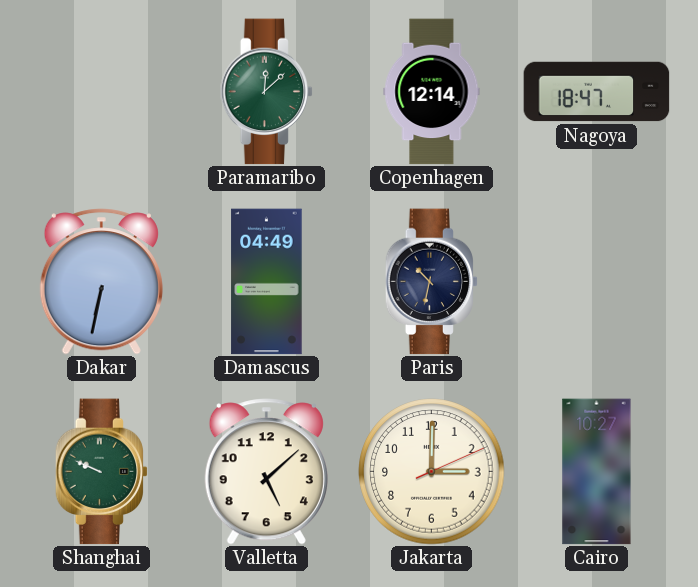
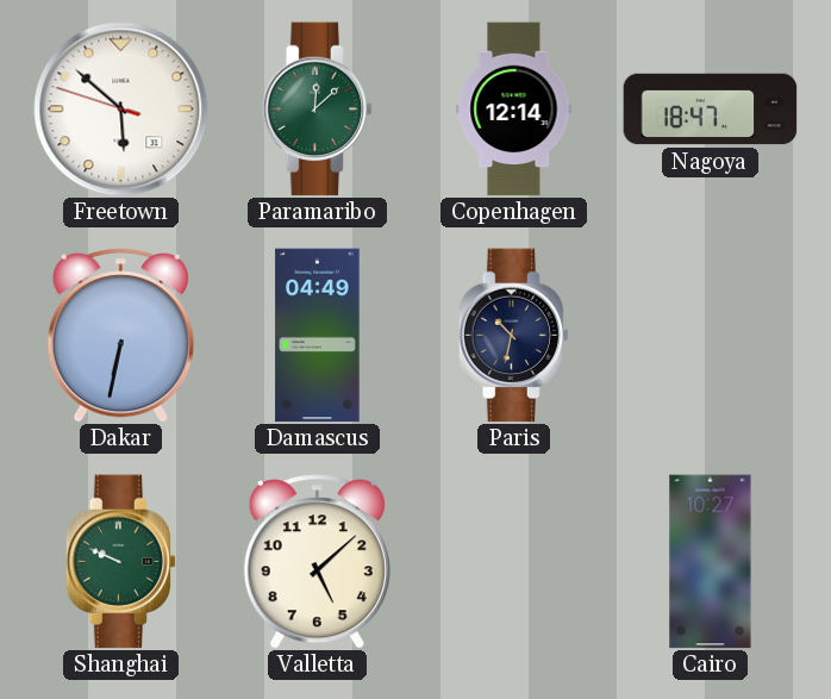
Freetown: none -> 5:51 (121, 110)
Jakarta: 3:00 -> none (432, 472)
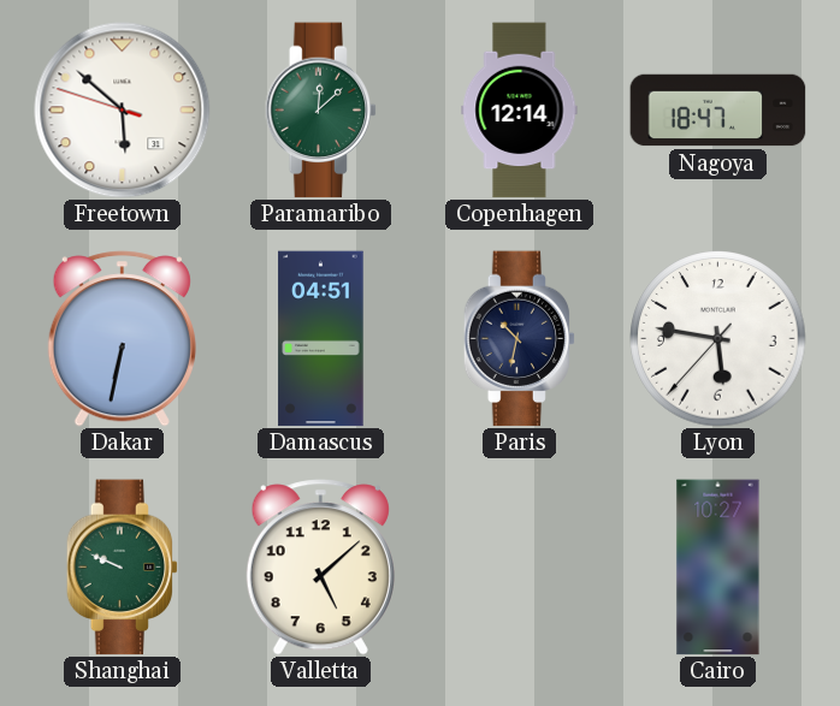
Damascus: 04:49 -> 04:51 (321, 339)
Lyon: none -> 5:46 (718, 339)
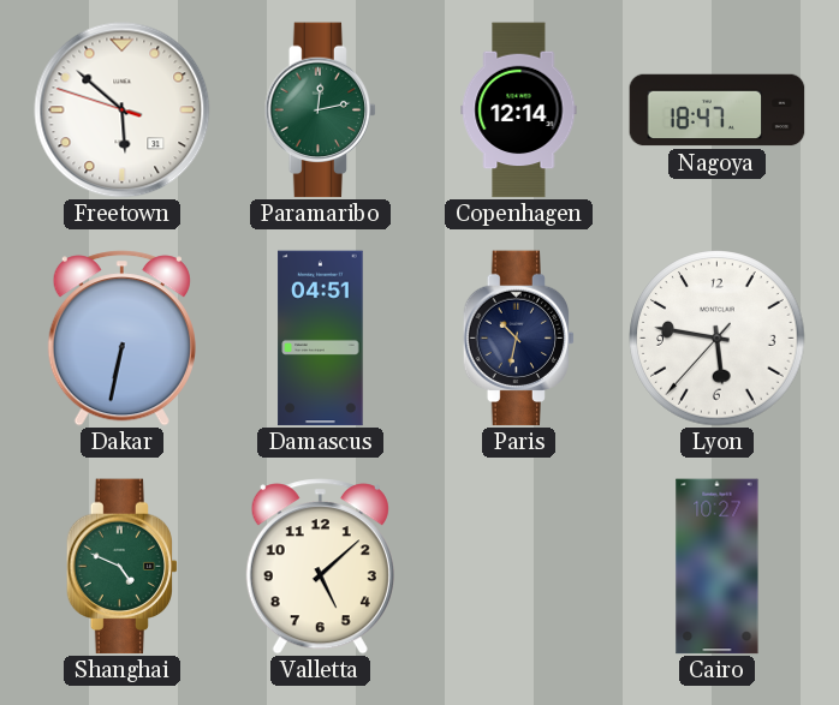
Paramaribo: 12:08 -> 12:13 (321, 110)
Shanghai: 9:49 -> 4:49 (123, 567)
